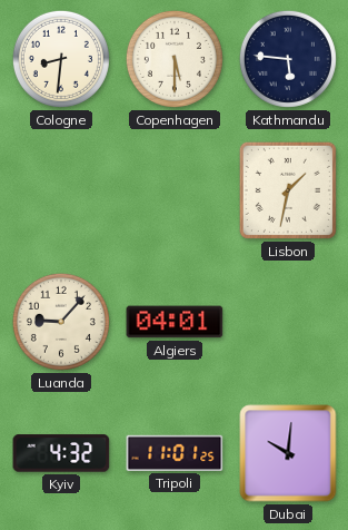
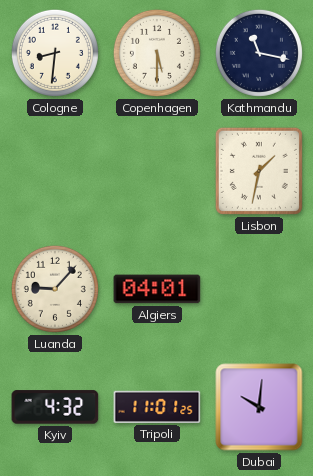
Kathmandu: 5:46 -> 11:17 (259, 53)
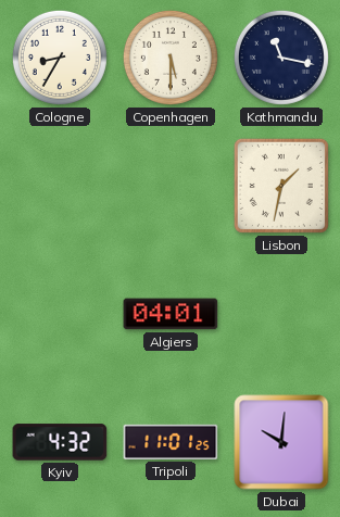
Cologne: 8:31 -> 8:35 (60, 58)
Luanda: 9:07 -> none (55, 289)
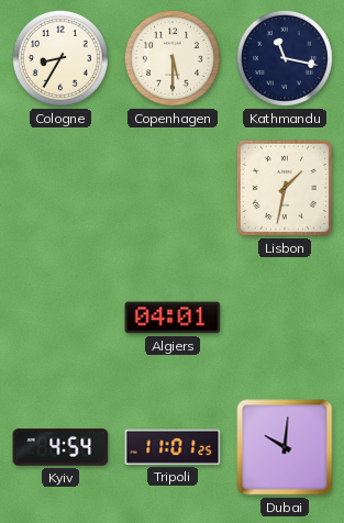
Kyiv: 4:32 -> 4:54 (60, 447)
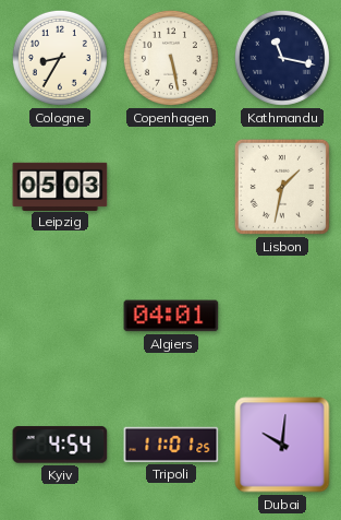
Copenhagen: 5:30 -> 5:28 (171, 58)
Leipzig: none -> 05:03 (60, 186)
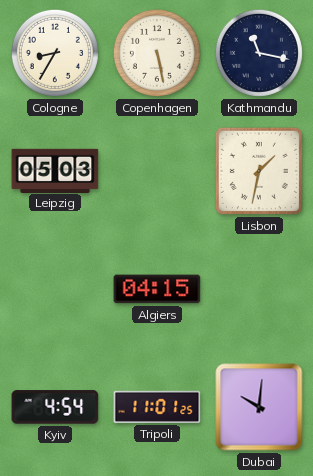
Algiers: 04:01 -> 04:15 (157, 289)
